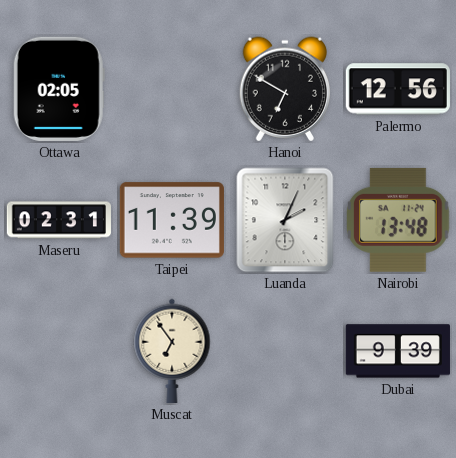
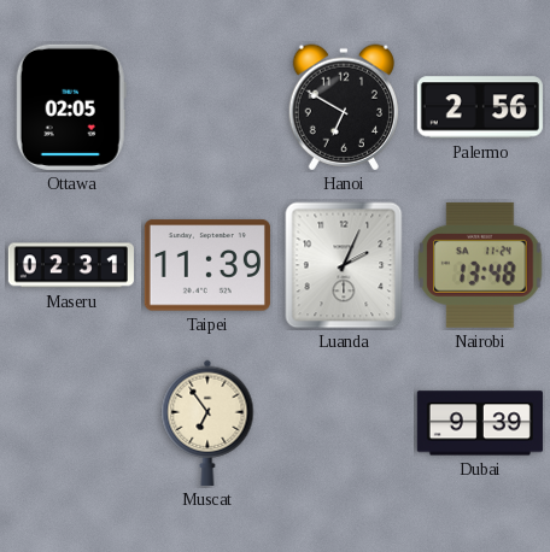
Palermo: 12:56 -> 2:56 (480, 107)
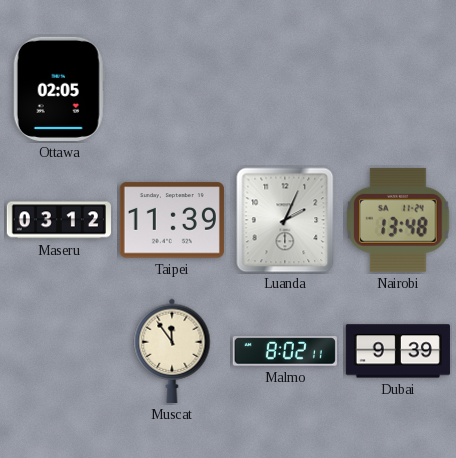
Hanoi: 6:50 -> none (343, 107)
Palermo: 2:56 -> none (480, 107)
Maseru: 02:31 -> 03:12 (59, 220)
Muscat: 6:54 -> 11:54 (172, 351)
Malmo: none -> 8:02 (285, 351)
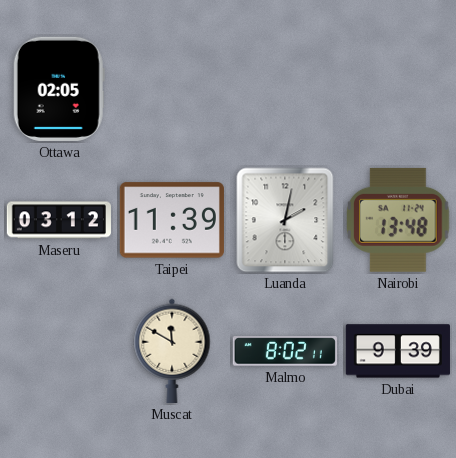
Luanda: 2:04 -> 2:02 (285, 220)
Muscat: 11:54 -> 11:50 (172, 351)
